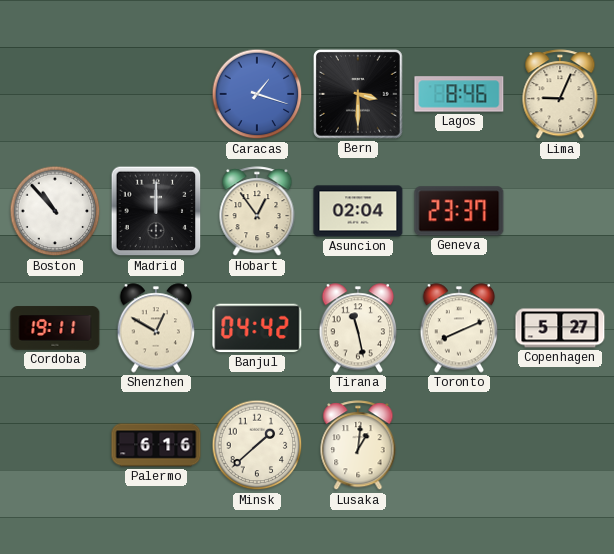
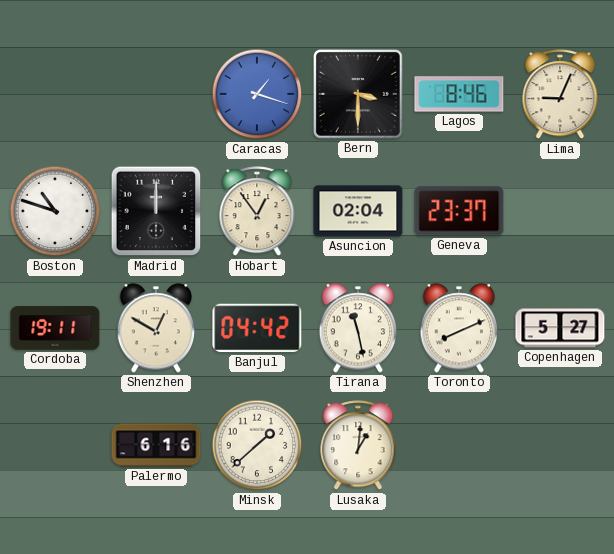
Boston: 10:53 -> 10:48 (55, 211)
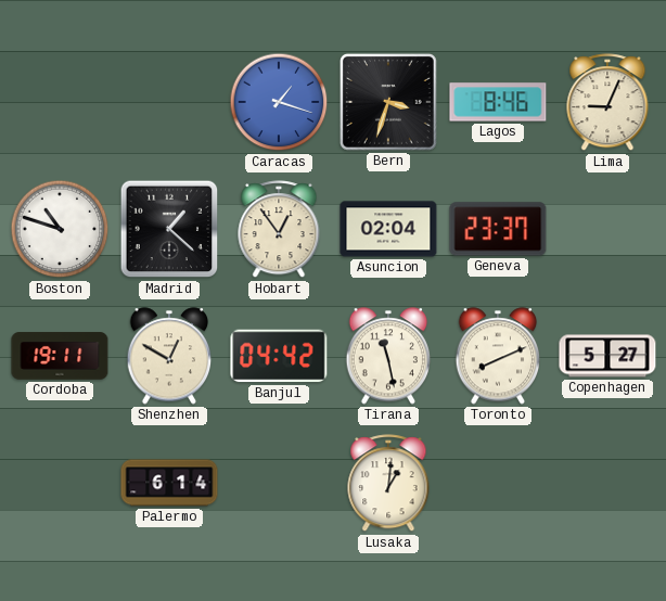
Bern: 3:30 -> 3:33 (388, 102)
Madrid: 12:00 -> 1:22 (169, 229)
Palermo: 6:16 -> 6:14 (169, 483)
Minsk: 1:38 -> none (257, 445)
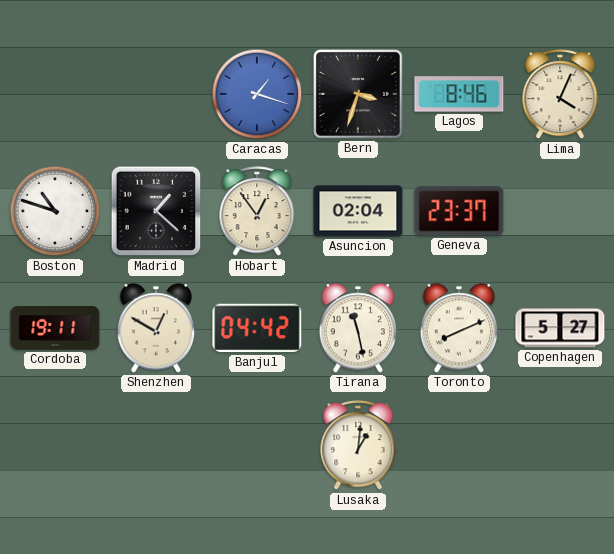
Lima: 9:04 -> 4:04 (560, 95)
Palermo: 6:14 -> none (169, 483)
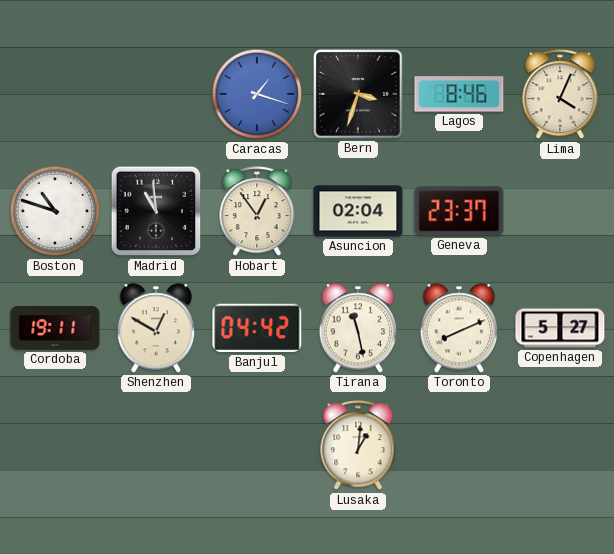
Madrid: 1:22 -> 10:59 (156, 211)
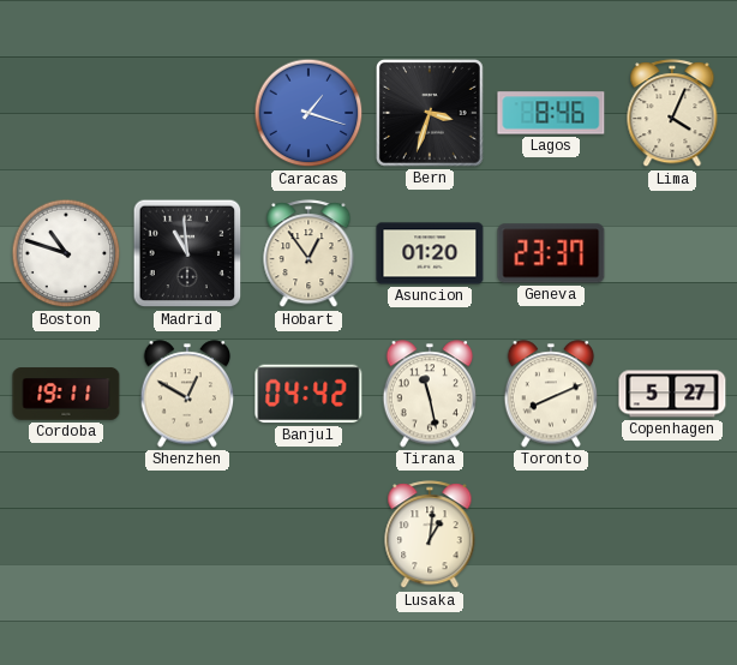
Asuncion: 02:04 -> 01:20 (430, 253)
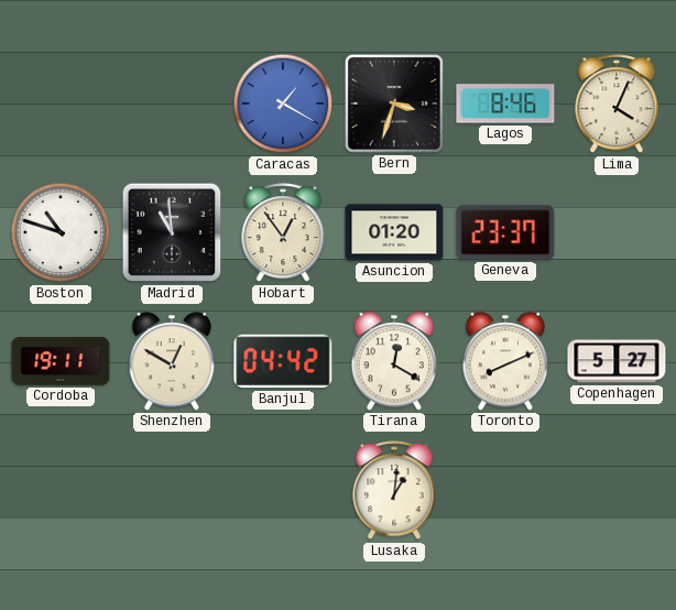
Caracas: 1:18 -> 1:20 (283, 104)
Tirana: 11:28 -> 12:20 (394, 361)
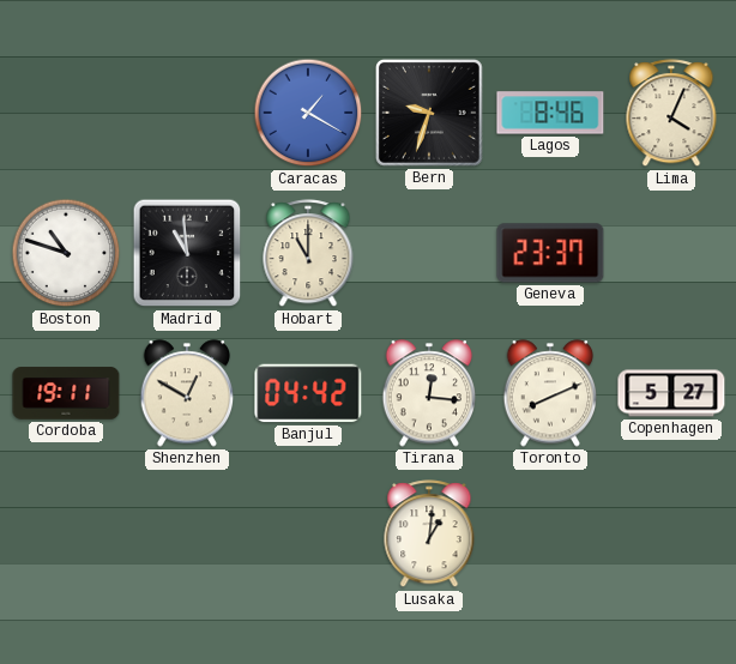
Bern: 3:33 -> 9:33 (429, 113)
Hobart: 12:54 -> 11:00 (308, 254)
Asuncion: 01:20 -> none (394, 232)
Tirana: 12:20 -> 12:16 (429, 393)
